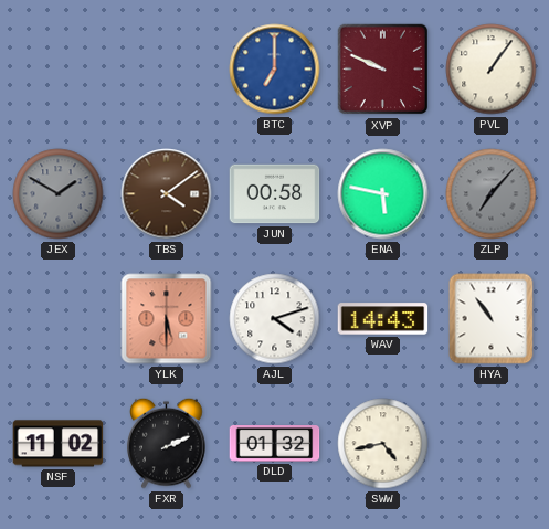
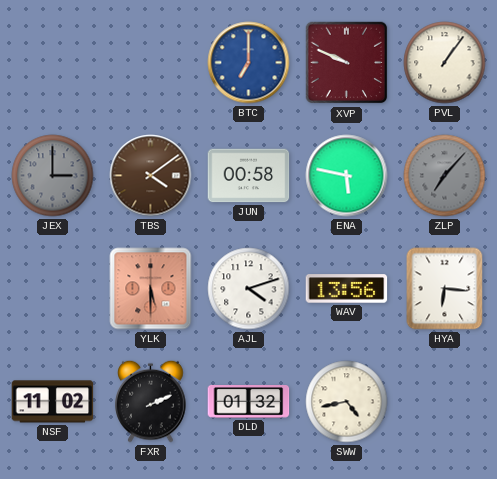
JEX: 1:50 -> 3:00 (53, 176)
WAV: 14:43 -> 13:56 (347, 289)
HYA: 10:54 -> 6:16 (445, 289)
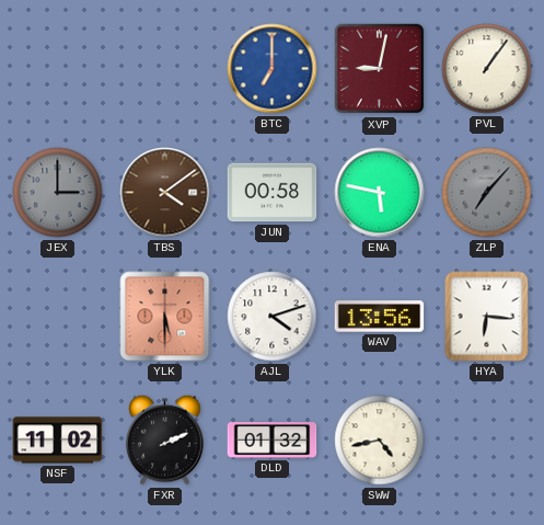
XVP: 9:49 -> 9:02 (380, 69)
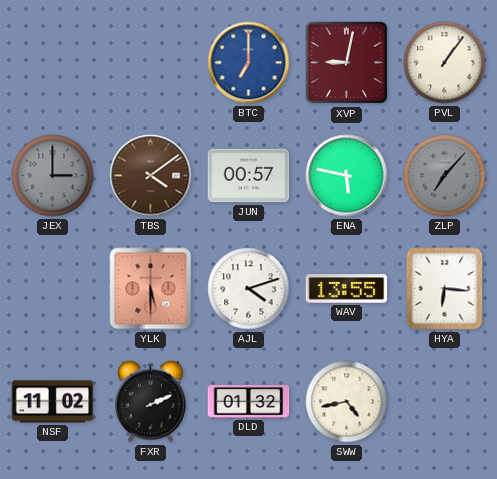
JUN: 00:58 -> 00:57 (249, 176)
WAV: 13:56 -> 13:55 (347, 289)
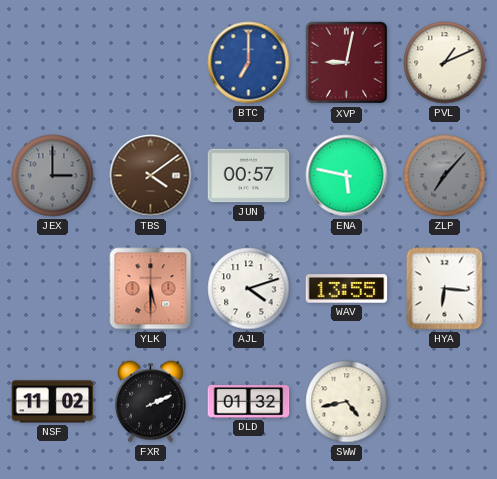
PVL: 1:06 -> 1:11 (445, 63)
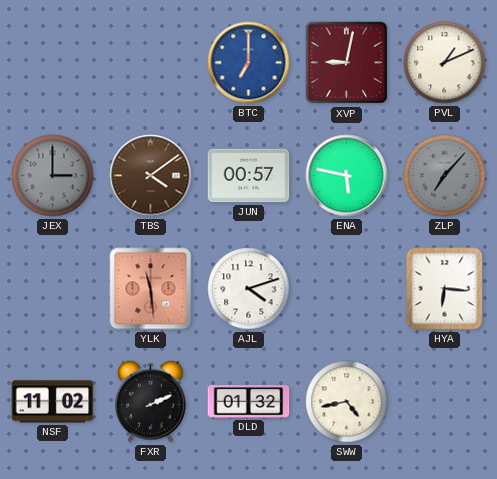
YLK: 5:30 -> 11:29 (151, 289)
WAV: 13:55 -> none (347, 289)
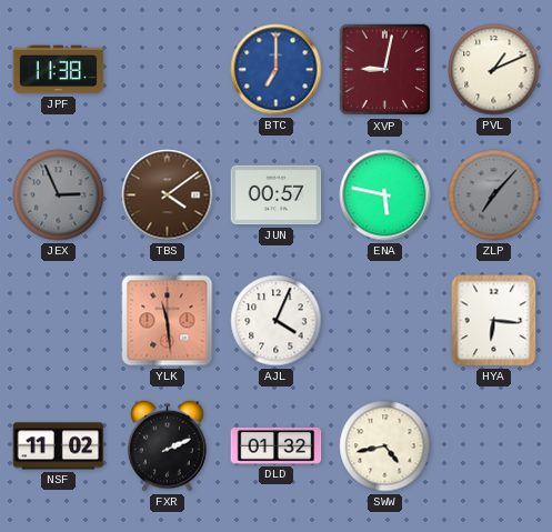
JPF: none -> 11:38 (59, 70)
JEX: 3:00 -> 2:56 (59, 195)
AJL: 4:12 -> 4:04 (277, 321)
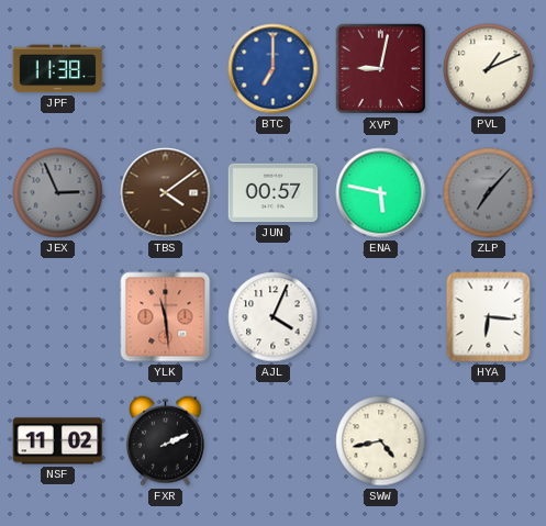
DLD: 01:32 -> none (277, 446)
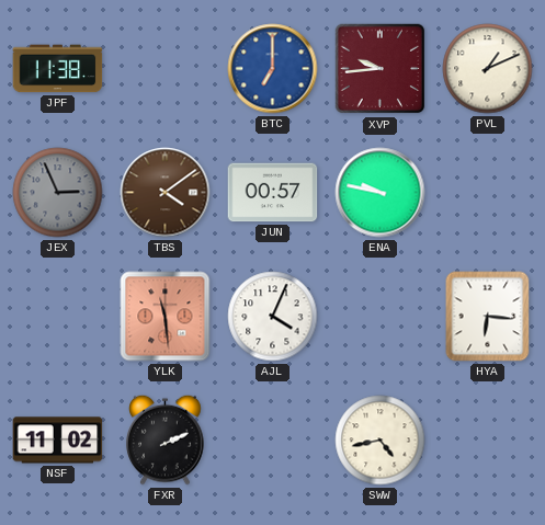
XVP: 9:02 -> 9:44 (381, 69)
ENA: 5:47 -> 9:47 (381, 193)
ZLP: 7:07 -> none (489, 193)
